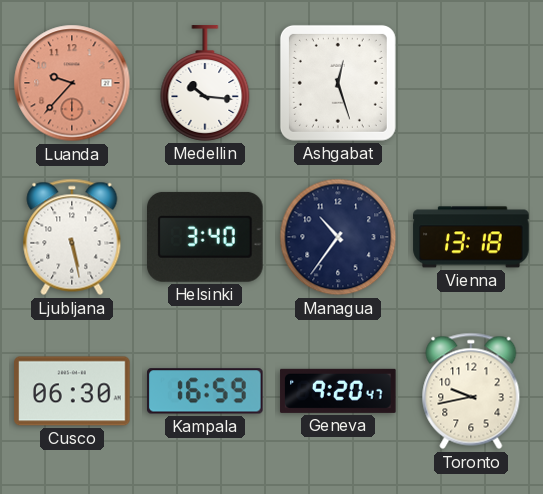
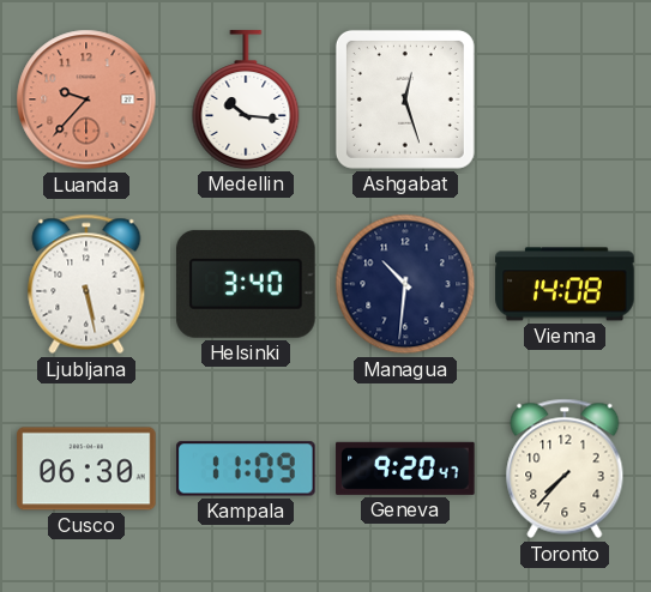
Managua: 10:36 -> 10:31 (405, 284)
Vienna: 13:18 -> 14:08 (565, 284)
Kampala: 16:59 -> 11:09 (247, 469)
Toronto: 9:43 -> 7:37 (565, 469)
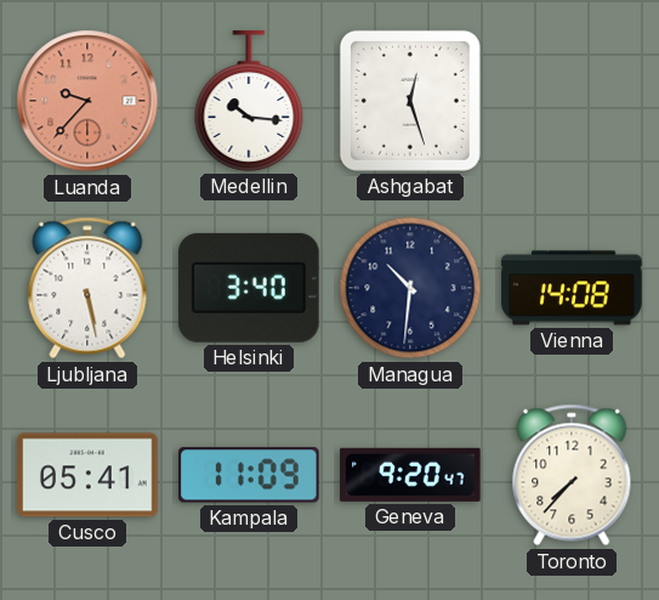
Cusco: 06:30 -> 05:41 (87, 475)
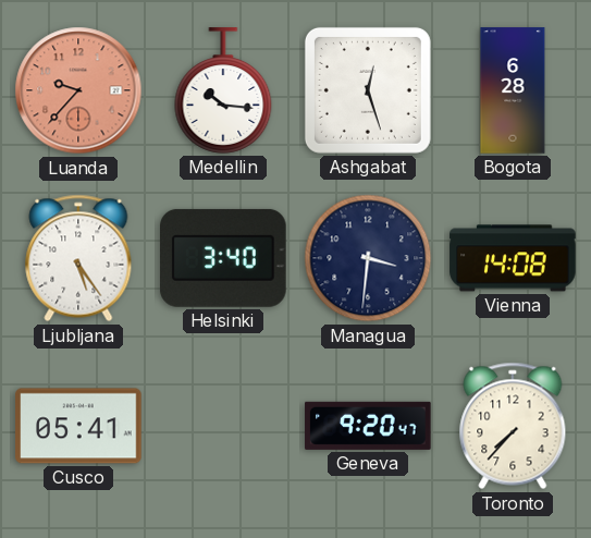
Bogota: none -> 6:28 (513, 90)
Ljubljana: 5:28 -> 5:24 (78, 258)
Managua: 10:31 -> 3:31 (368, 258)
Kampala: 11:09 -> none (250, 475)
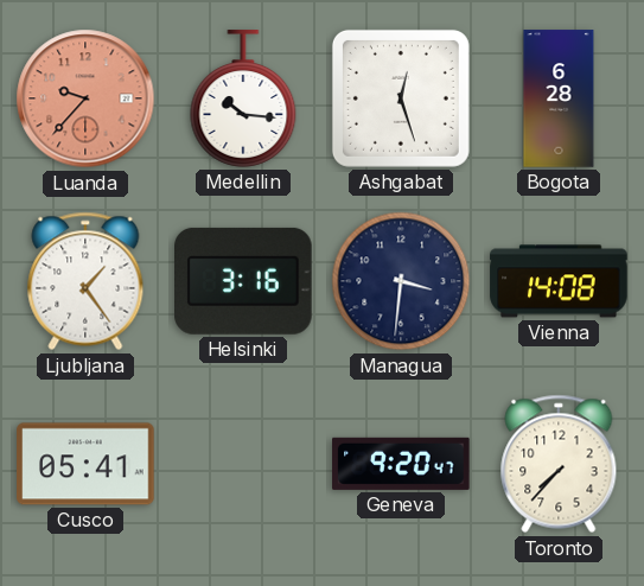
Ljubljana: 5:24 -> 1:24 (85, 281)
Helsinki: 3:40 -> 3:16 (244, 281)
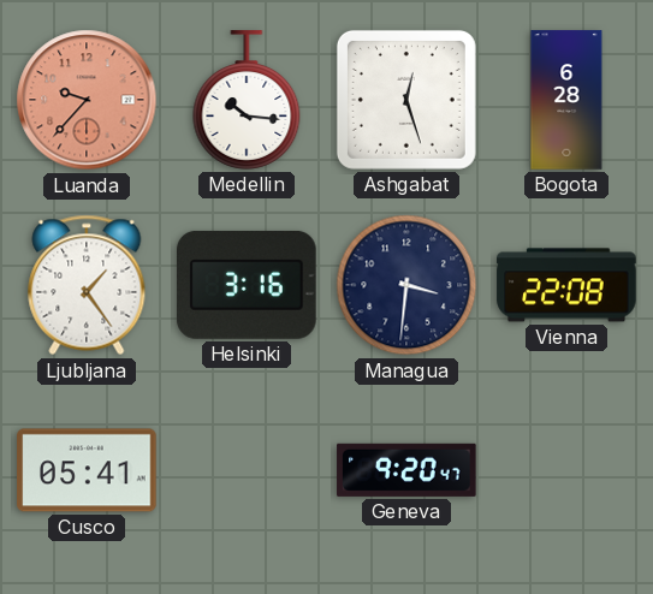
Vienna: 14:08 -> 22:08 (566, 285)
Toronto: 7:37 -> none (559, 464)
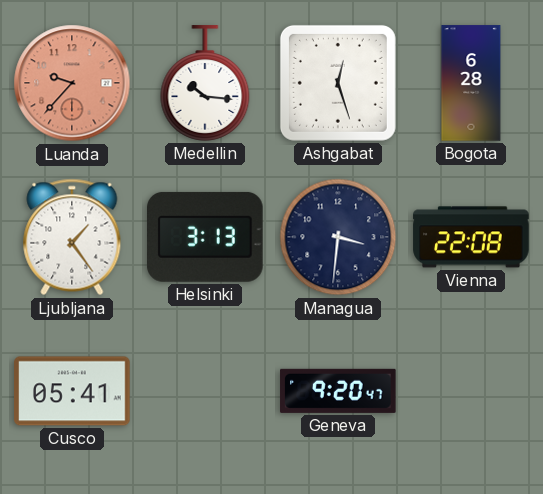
Helsinki: 3:16 -> 3:13 (206, 237)
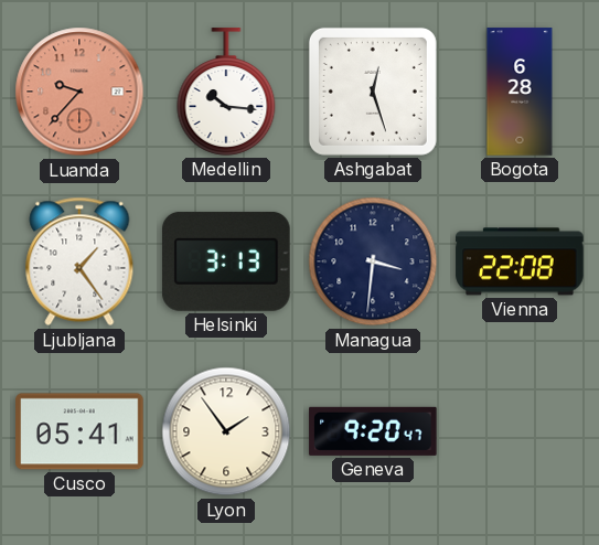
Lyon: none -> 1:54 (226, 431)
